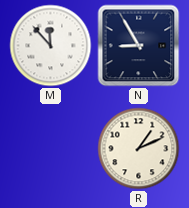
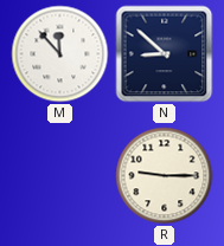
N: 8:55 -> 8:52 (165, 54)
R: 1:11 -> 9:15 (165, 176)
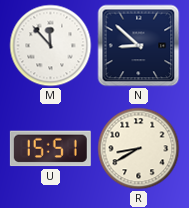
U: none -> 15:51 (50, 149)
R: 9:15 -> 8:40 (139, 149)
